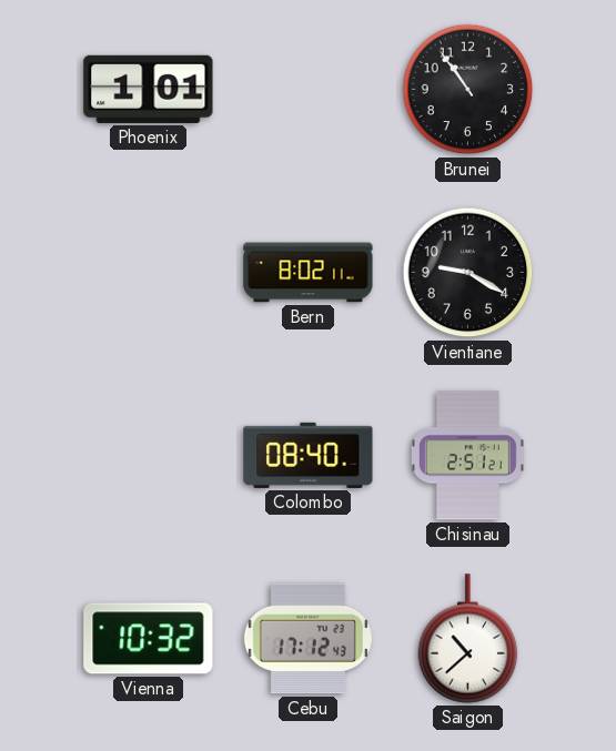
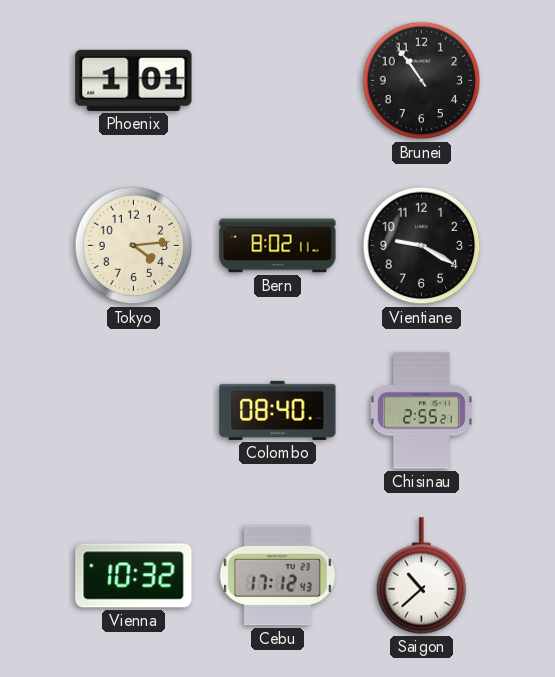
Tokyo: none -> 4:14 (134, 246)
Chisinau: 2:51 -> 2:55 (422, 411)
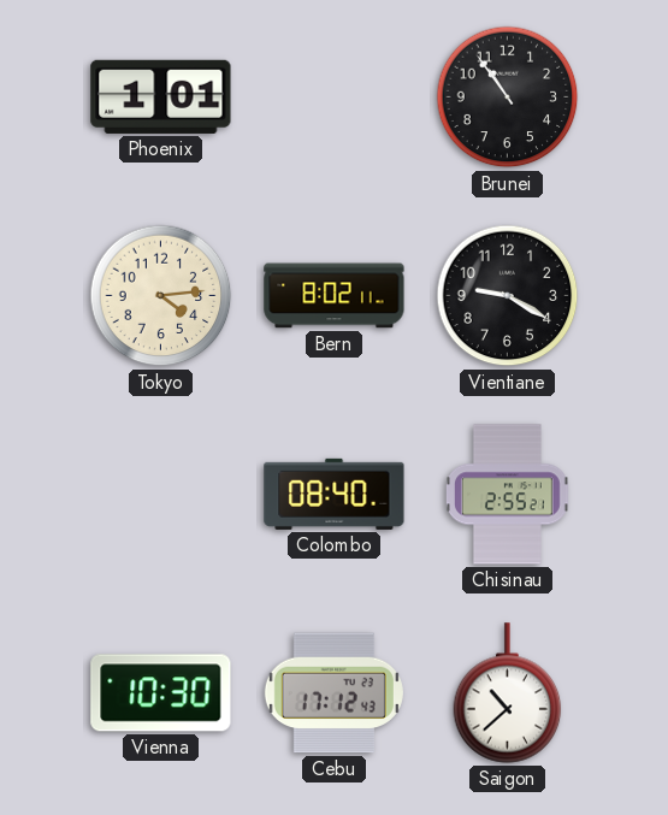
Vienna: 10:32 -> 10:30 (161, 693)
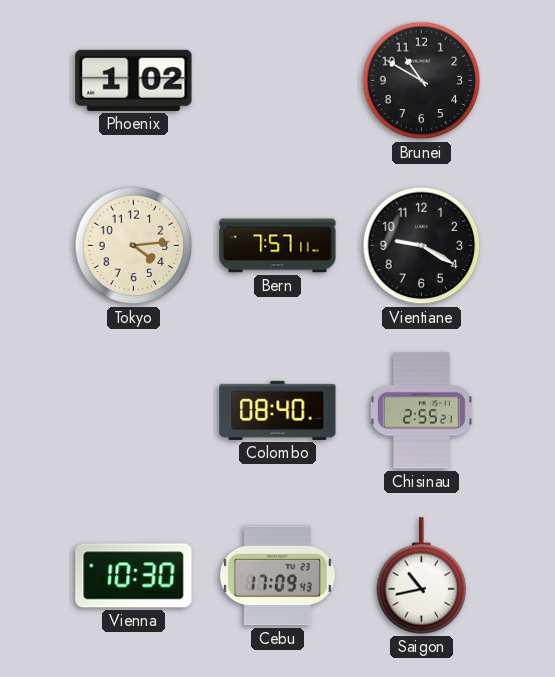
Phoenix: 1:01 -> 1:02 (134, 80)
Brunei: 10:54 -> 10:50 (422, 81)
Bern: 8:02 -> 7:57 (278, 246)
Cebu: 17:12 -> 17:09 (277, 576)
Saigon: 10:38 -> 10:43 (422, 576)
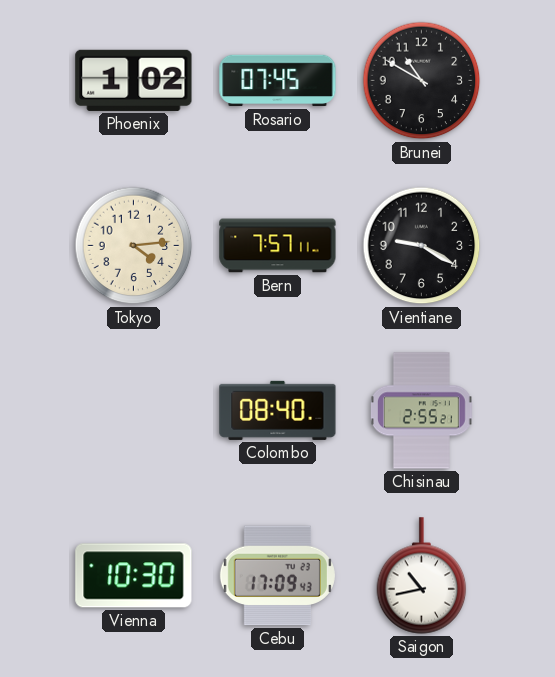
Rosario: none -> 07:45 (278, 81)
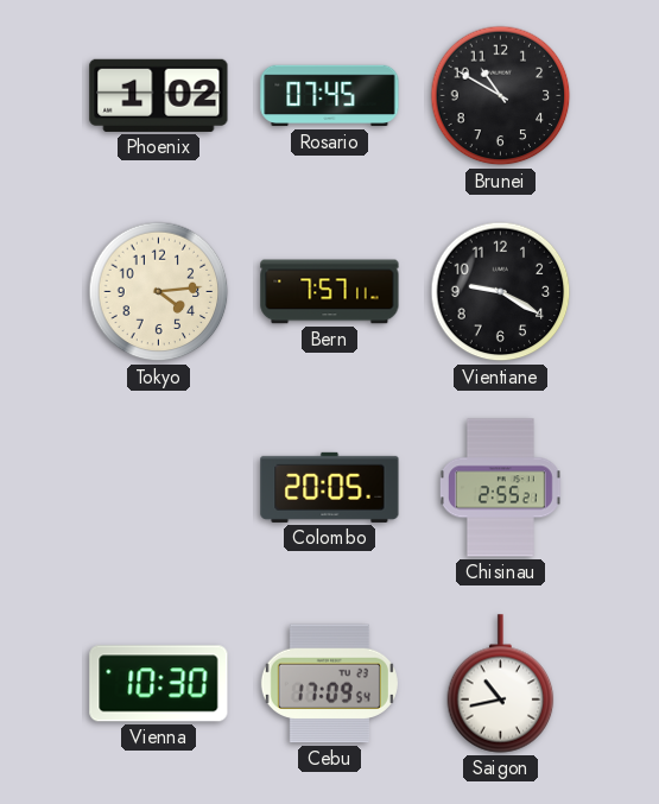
Colombo: 08:40 -> 20:05 (330, 487)
Cebu: 17:09:43 -> 17:09:54 (329, 684)
